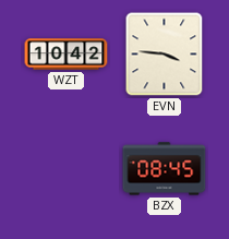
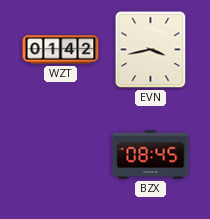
WZT: 10:42 -> 01:42 (61, 50)
EVN: 3:46 -> 3:43 (151, 50)
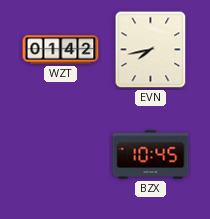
EVN: 3:43 -> 7:43 (151, 50)
BZX: 08:45 -> 10:45 (151, 155)
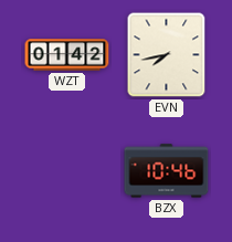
BZX: 10:45 -> 10:46 (167, 171)
